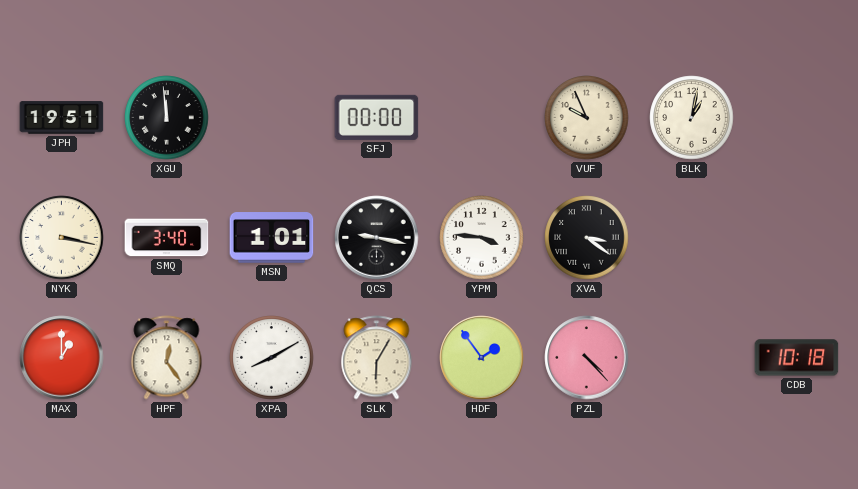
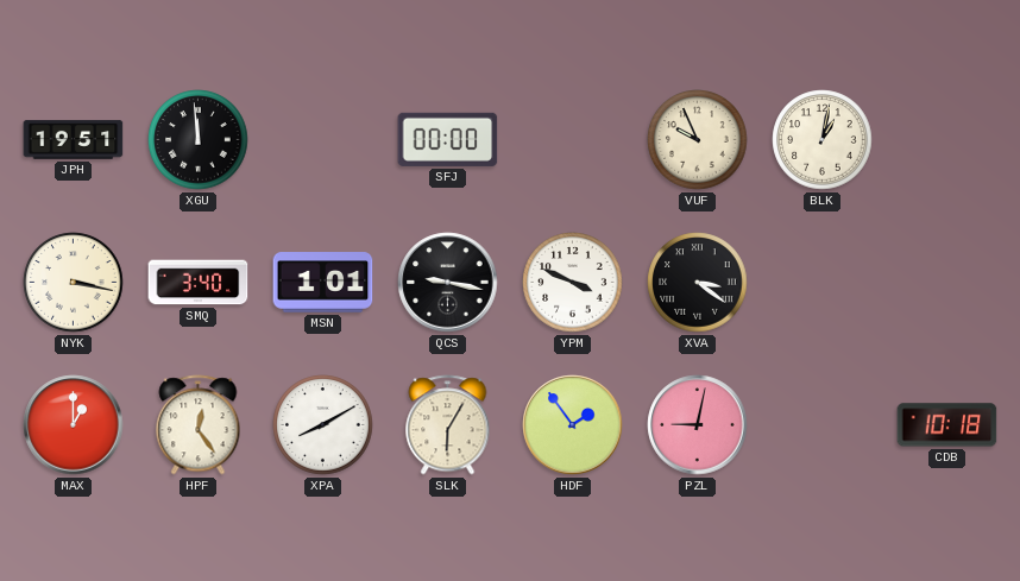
YPM: 3:46 -> 3:49 (573, 283)
PZL: 4:23 -> 9:02 (698, 425)
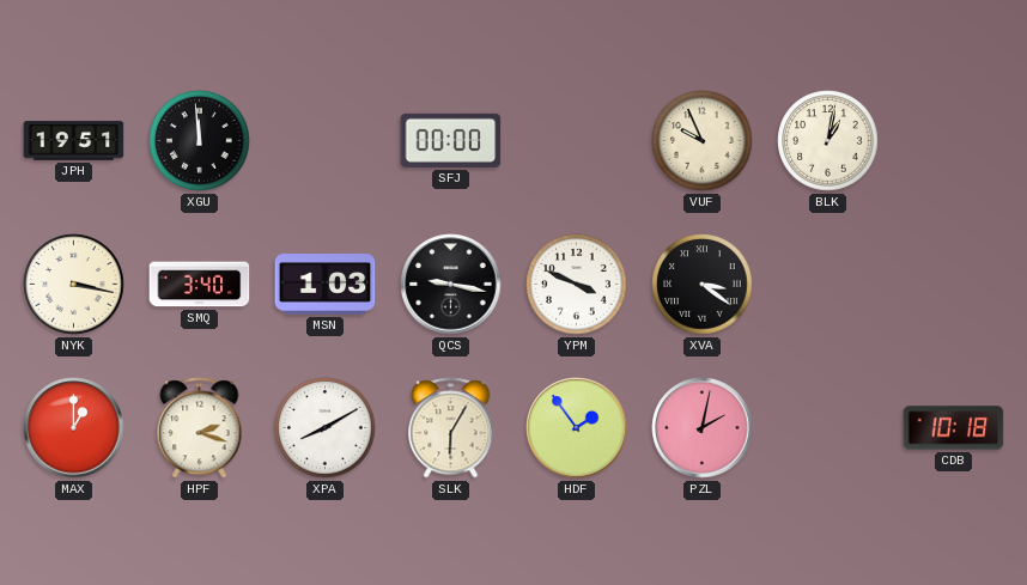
MSN: 1:01 -> 1:03 (326, 285)
HPF: 12:24 -> 2:18 (200, 428)
PZL: 9:02 -> 2:02 (703, 428)
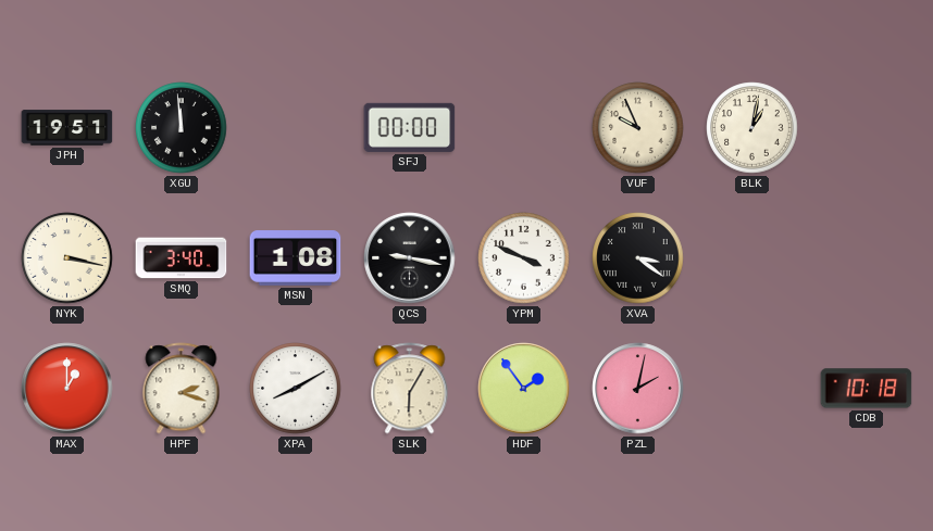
MSN: 1:03 -> 1:08 (296, 258)
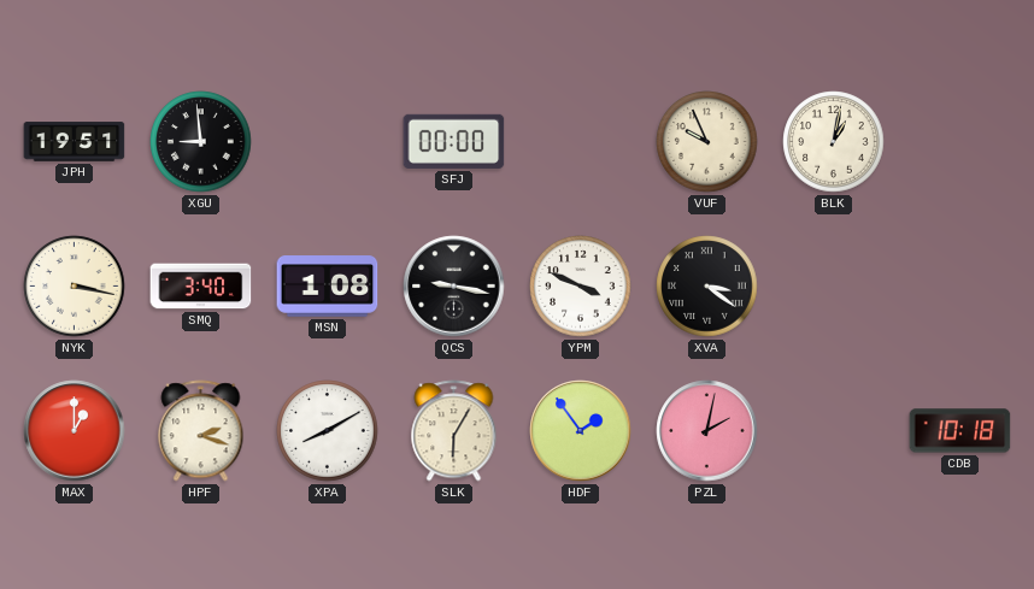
XGU: 11:59 -> 8:59 (201, 142)
